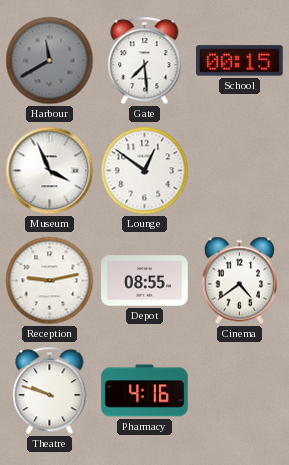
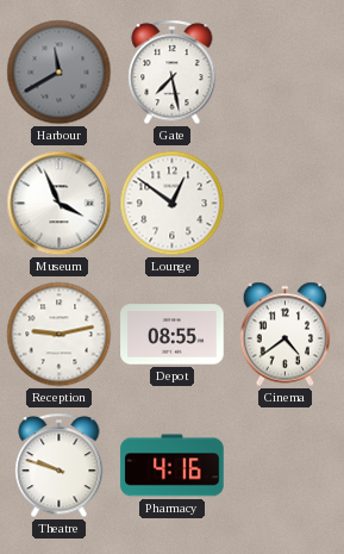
Gate: 7:29 -> 7:28 (173, 73)
School: 00:15 -> none (240, 61)
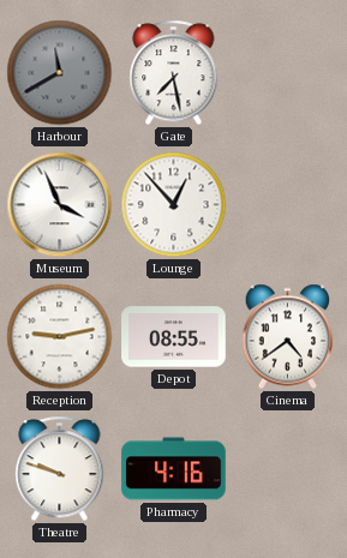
Lounge: 12:51 -> 12:53 (174, 205)
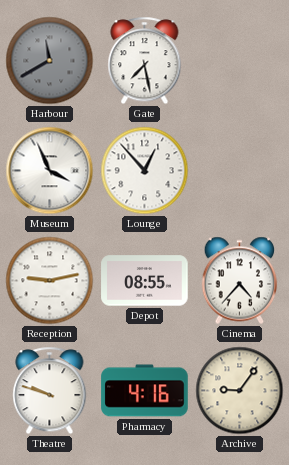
Cinema: 4:39 -> 4:37 (240, 281)
Archive: none -> 9:06 (240, 391)
